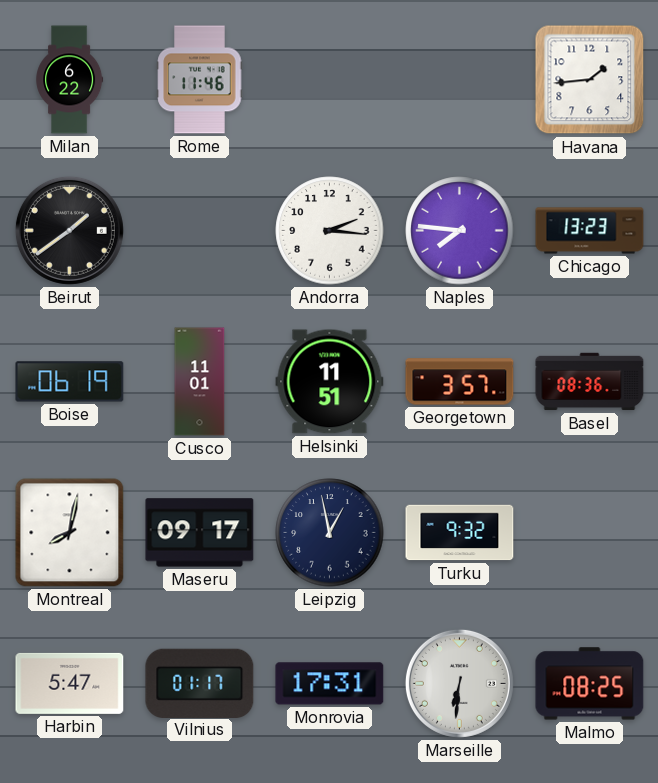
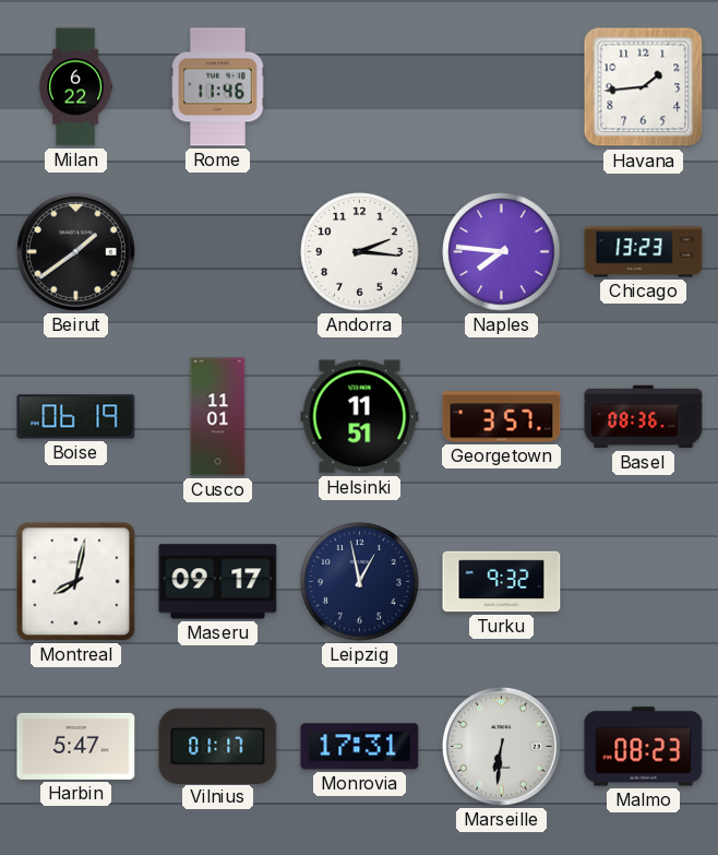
Malmo: 08:25 -> 08:23 (644, 747)
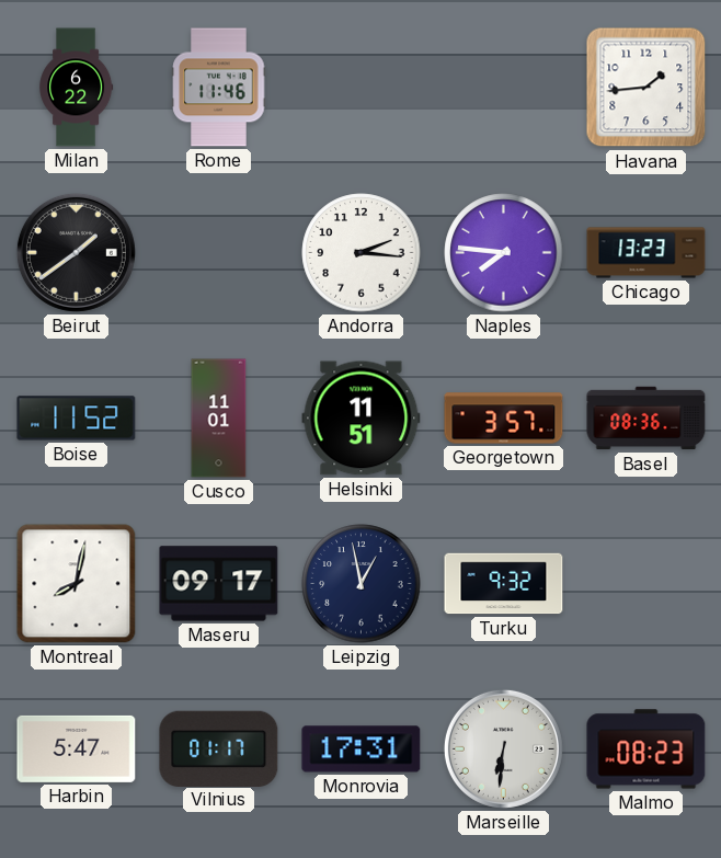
Boise: 06:19 -> 11:52 (77, 419)
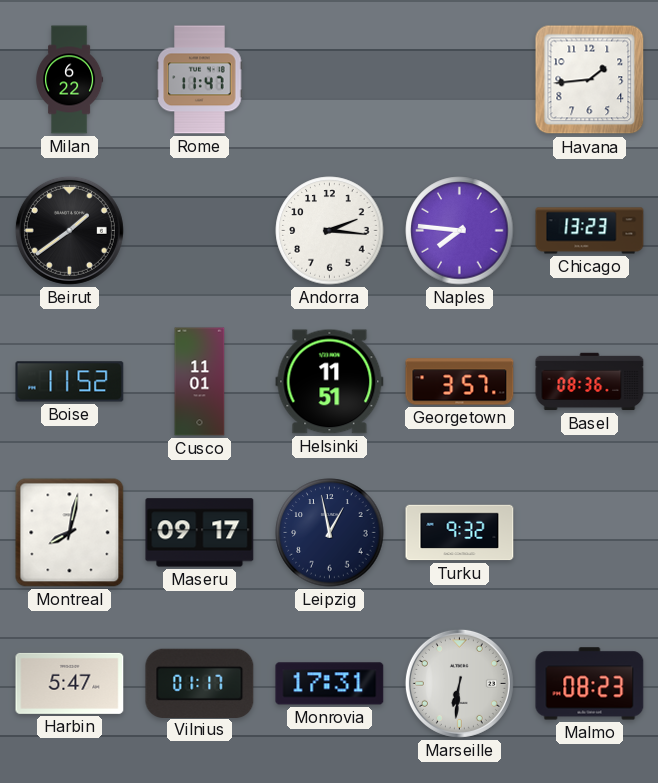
Rome: 11:46 -> 11:47 (200, 80)
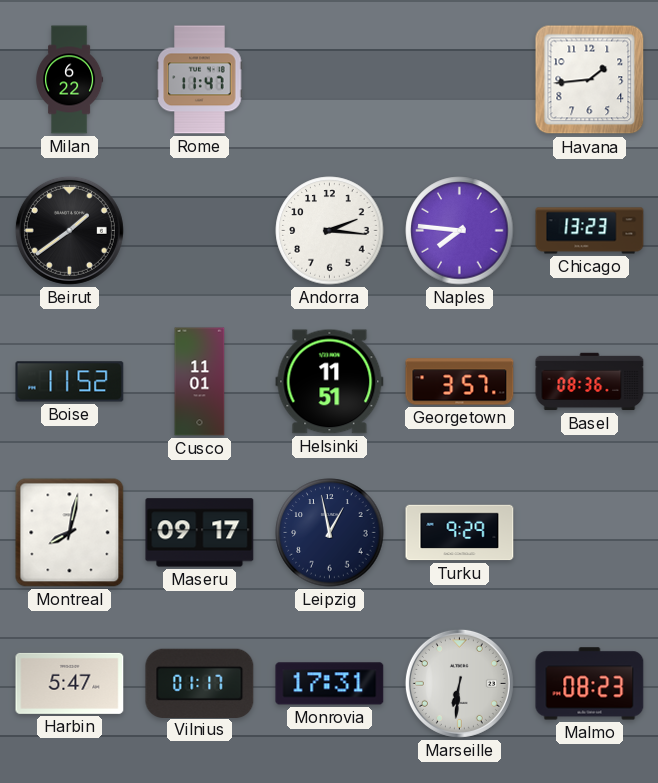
Turku: 9:32 -> 9:29 (460, 533)
